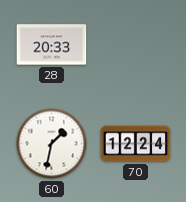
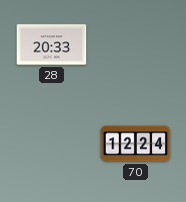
60: 1:32 -> none (52, 144)
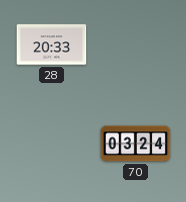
70: 12:24 -> 03:24 (136, 144)
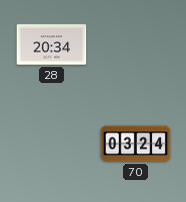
28: 20:33 -> 20:34 (52, 45)
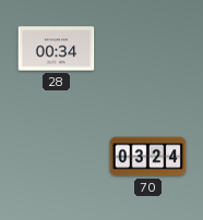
28: 20:34 -> 00:34 (57, 49)
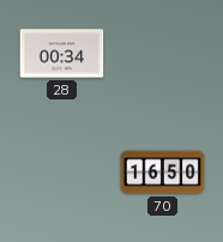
70: 03:24 -> 16:50 (163, 173)
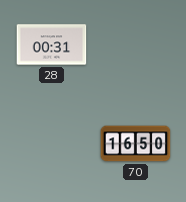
28: 00:34 -> 00:31 (52, 45)
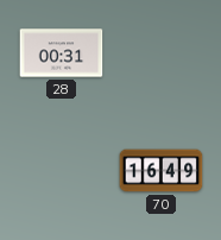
70: 16:50 -> 16:49 (162, 171)
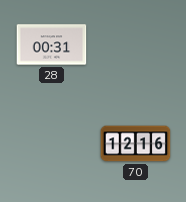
70: 16:49 -> 12:16 (136, 144)
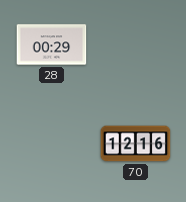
28: 00:31 -> 00:29 (52, 45)
